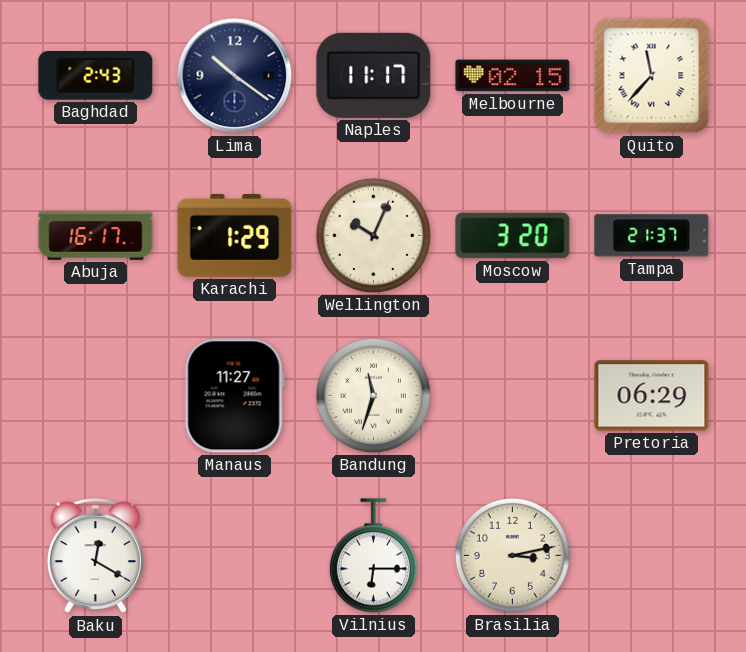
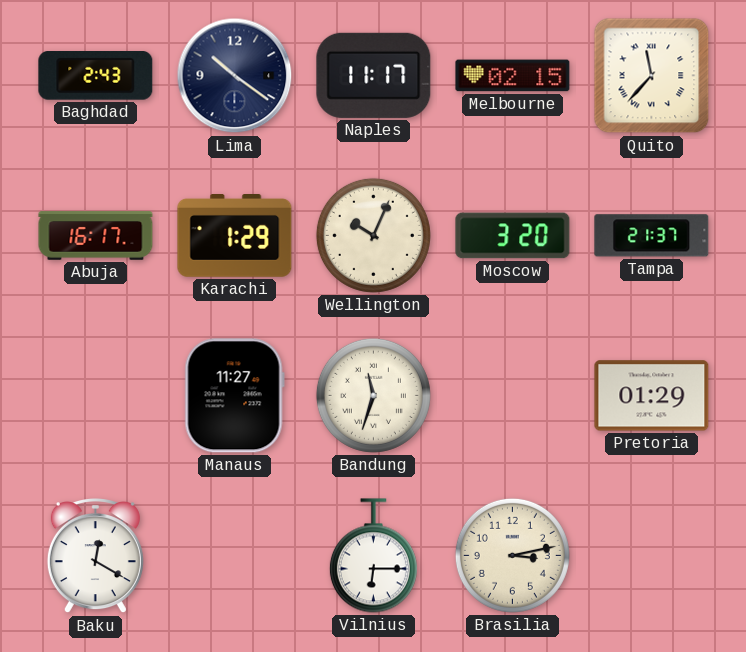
Pretoria: 06:29 -> 01:29 (652, 396)
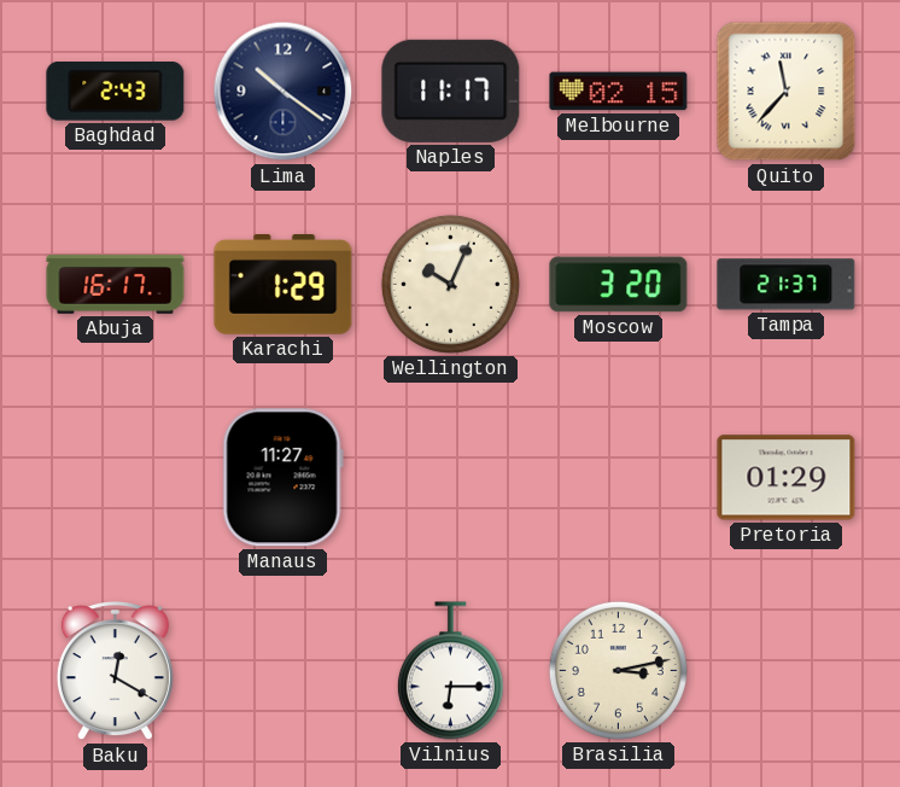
Bandung: 11:33 -> none (373, 395)
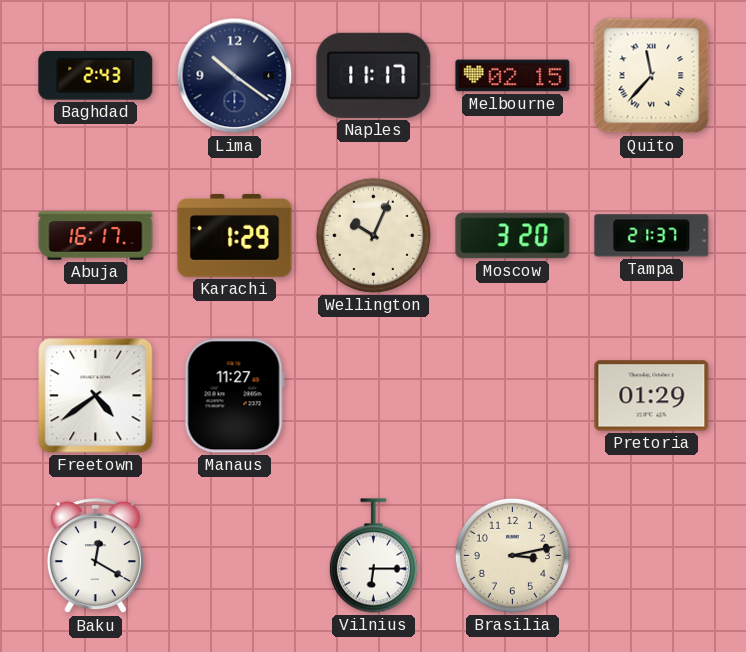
Freetown: none -> 4:39 (96, 396)
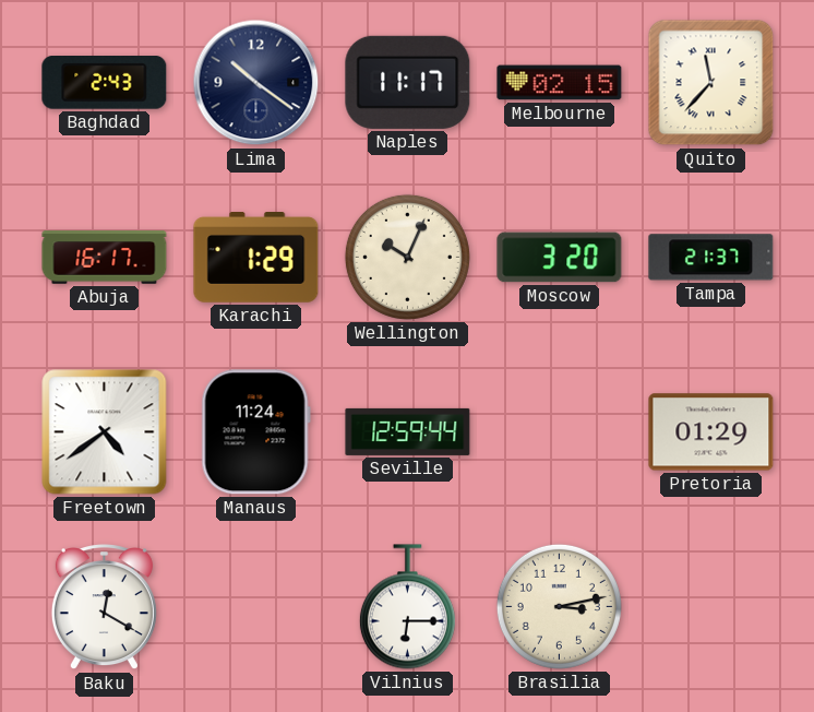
Manaus: 11:27 -> 11:24 (255, 432)
Seville: none -> 12:59 (408, 431)
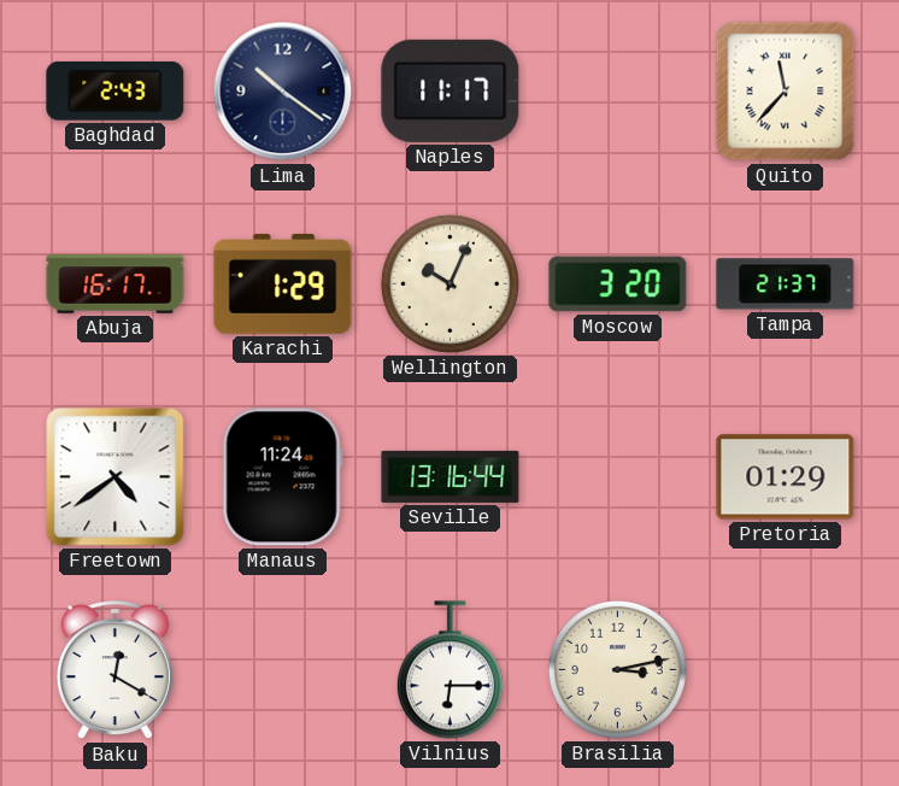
Melbourne: 02:15 -> none (560, 83)
Seville: 12:59 -> 13:16 (451, 476)
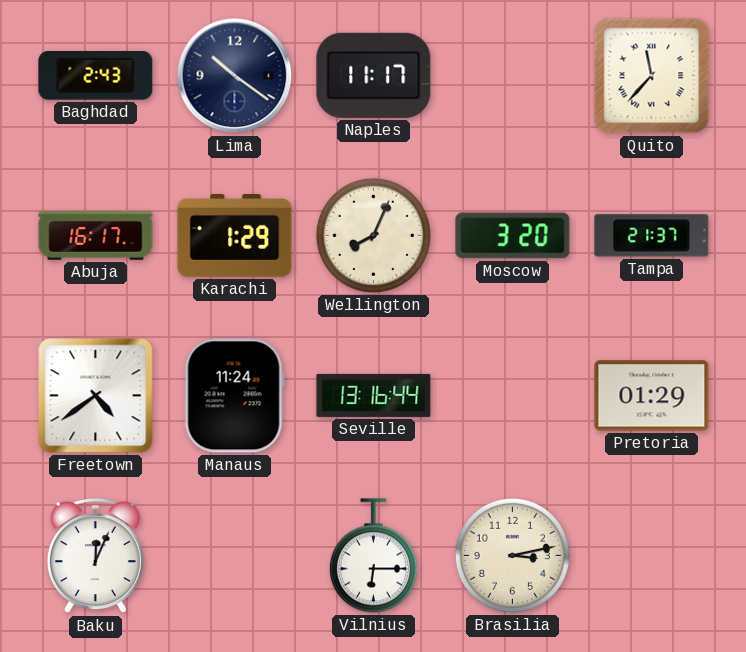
Wellington: 10:04 -> 8:04 (373, 235)
Baku: 12:20 -> 12:04 (95, 557)
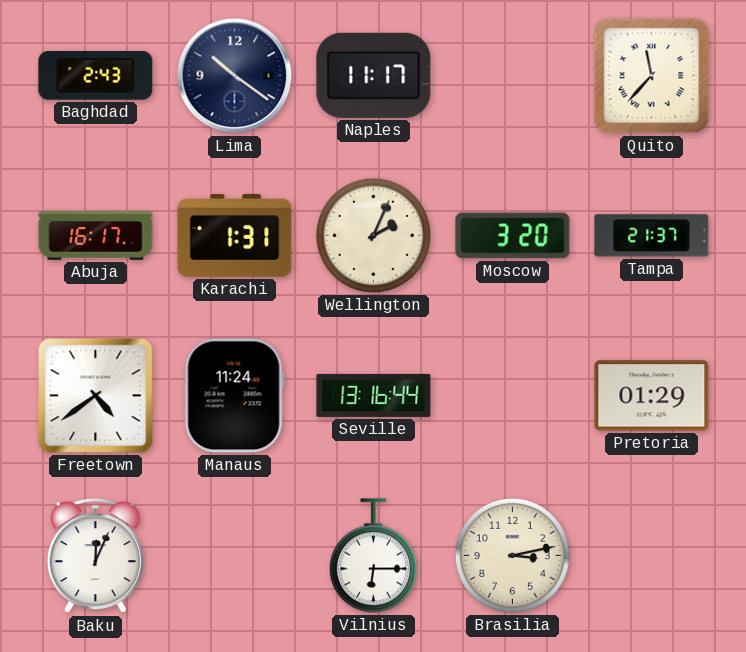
Karachi: 1:29 -> 1:31 (235, 236)
Wellington: 8:04 -> 2:04 (373, 235)
